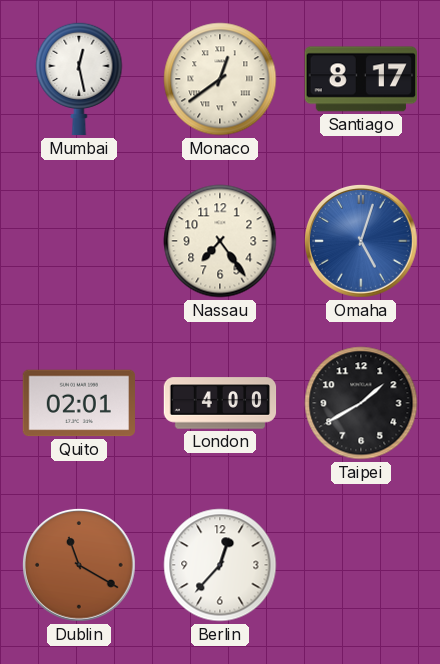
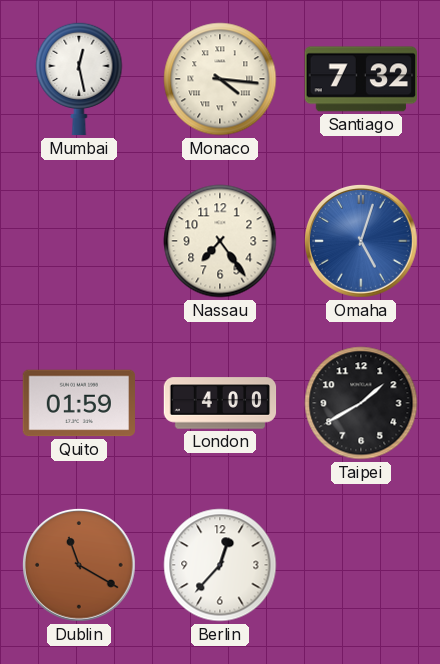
Monaco: 12:39 -> 4:16 (220, 79)
Santiago: 8:17 -> 7:32 (360, 79)
Quito: 02:01 -> 01:59 (79, 403)
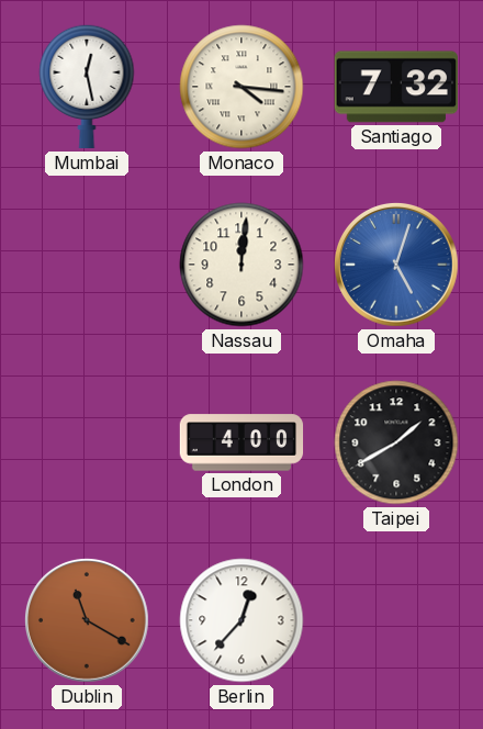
Nassau: 7:24 -> 12:01 (241, 265)
Quito: 01:59 -> none (79, 403)
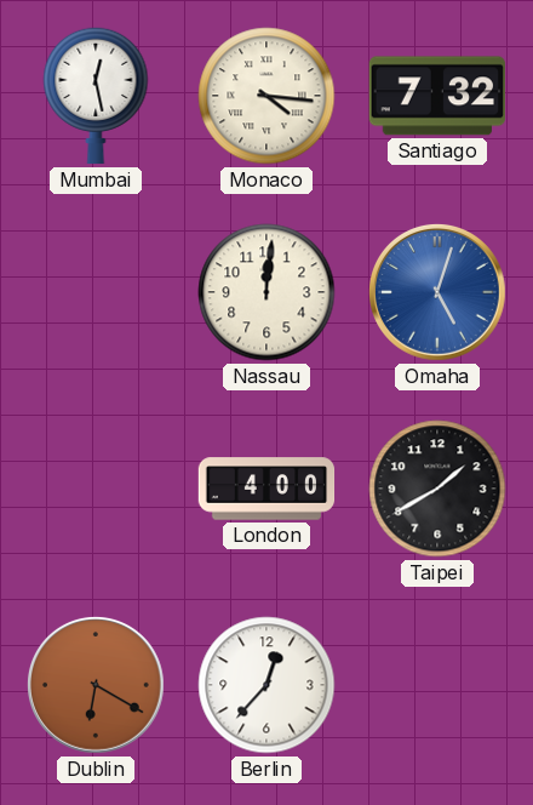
Dublin: 11:20 -> 6:20 (97, 686)
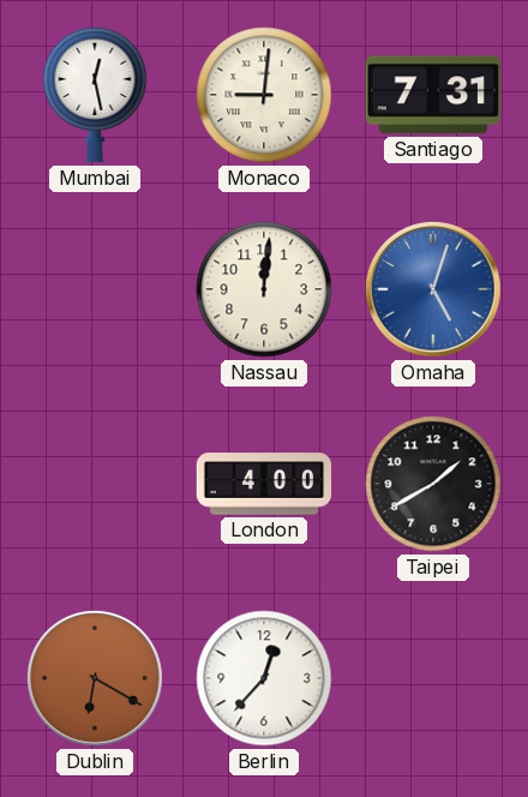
Monaco: 4:16 -> 9:01 (264, 95)
Santiago: 7:32 -> 7:31 (432, 95)
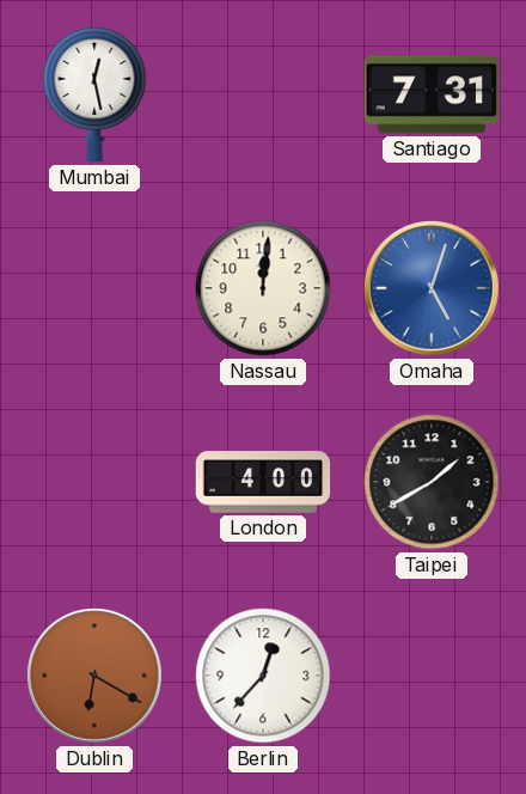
Monaco: 9:01 -> none (264, 95)
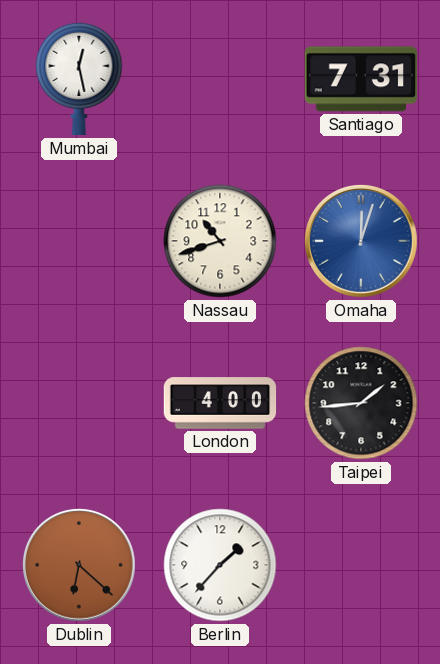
Nassau: 12:01 -> 10:42 (220, 241)
Omaha: 5:03 -> 12:03 (362, 242)
Taipei: 1:40 -> 1:44 (361, 403)
Dublin: 6:20 -> 6:22 (80, 566)
Berlin: 12:37 -> 1:37 (220, 565)
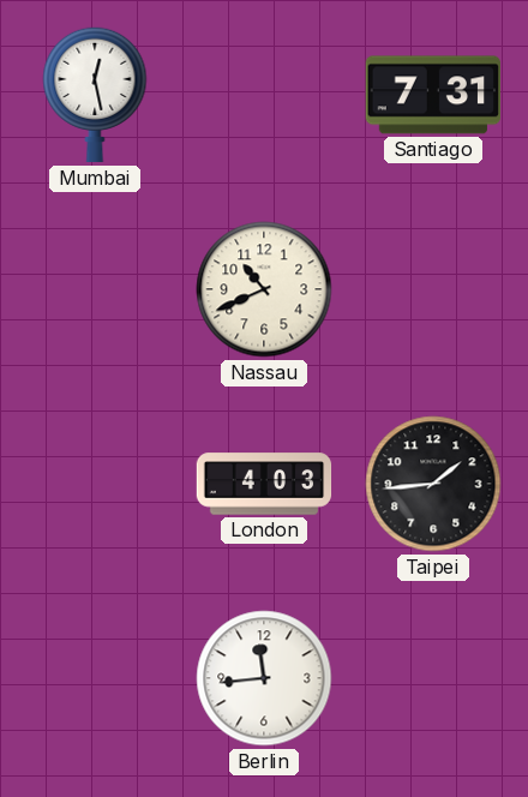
Nassau: 10:42 -> 10:41 (264, 289)
Omaha: 12:03 -> none (362, 242)
London: 4:00 -> 4:03 (264, 484)
Dublin: 6:22 -> none (80, 566)
Berlin: 1:37 -> 11:44 (264, 678)
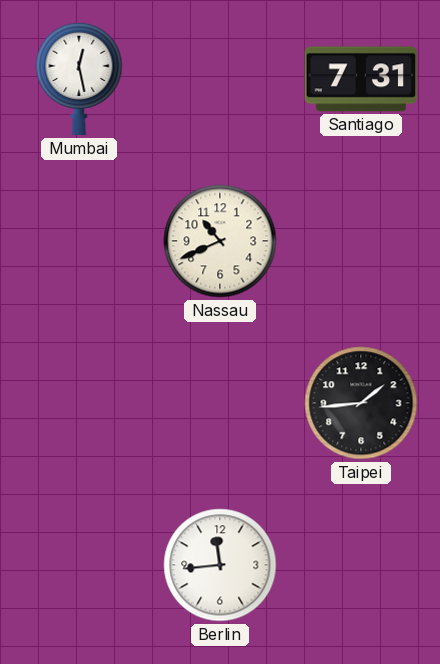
London: 4:03 -> none (264, 484)
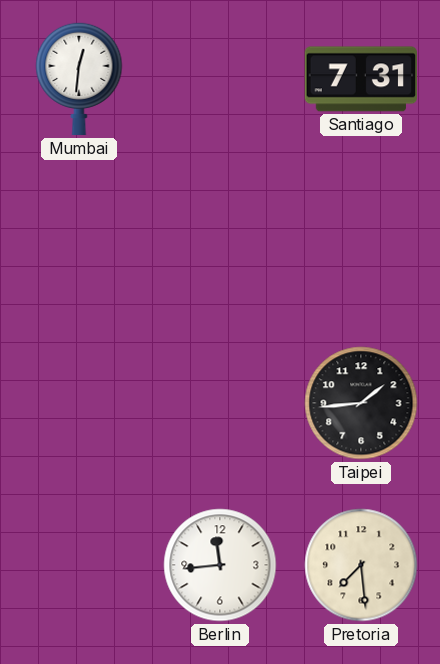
Mumbai: 12:28 -> 12:31 (79, 79)
Nassau: 10:41 -> none (220, 241)
Pretoria: none -> 7:29 (361, 565)
